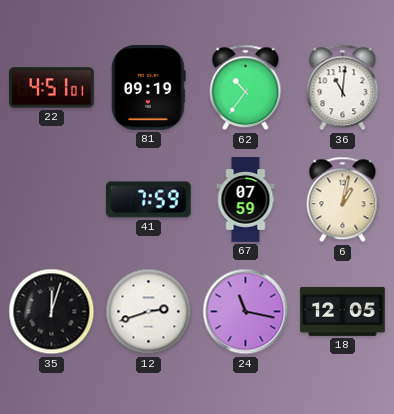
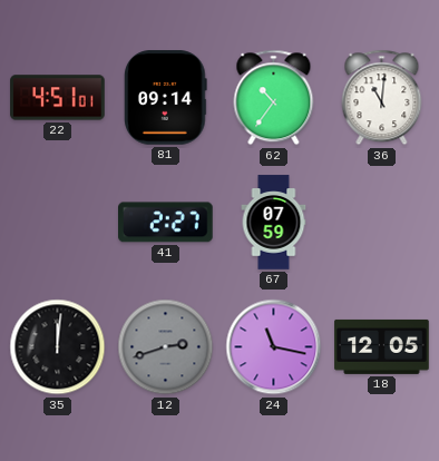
81: 09:19 -> 09:14 (166, 98)
41: 7:59 -> 2:27 (166, 223)
6: 1:02 -> none (343, 200)
35: 12:03 -> 12:01 (58, 347)
12 dial: white -> grey (166, 347)
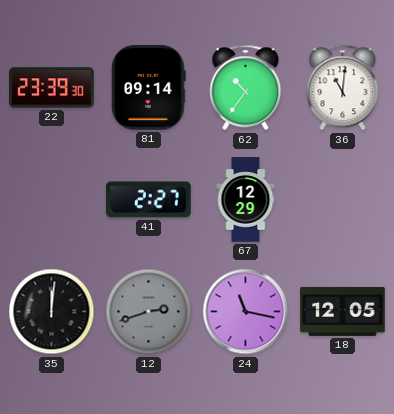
22: 4:51 -> 23:39 (52, 88)
67: 07:59 -> 12:29 (246, 200)
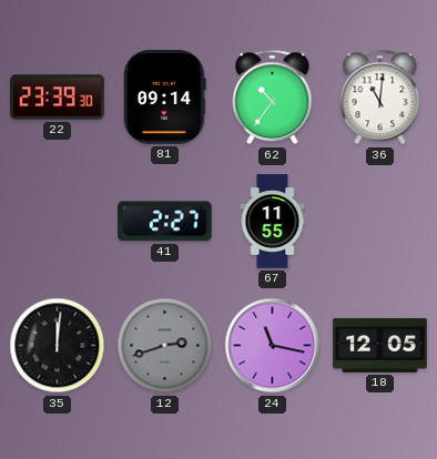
67: 12:29 -> 11:55 (273, 222)
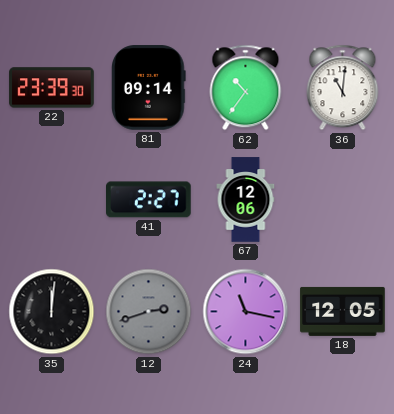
67: 11:55 -> 12:06 (246, 200)
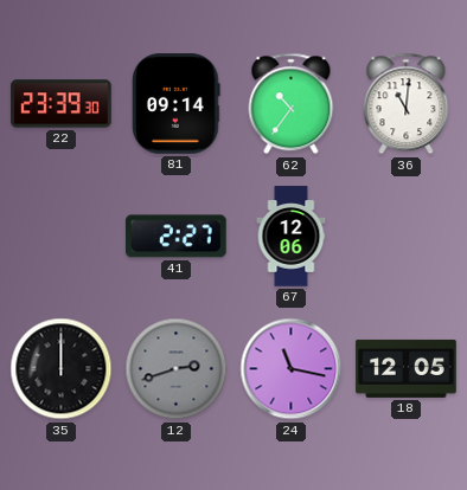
35: 12:01 -> 12:00 (62, 369)
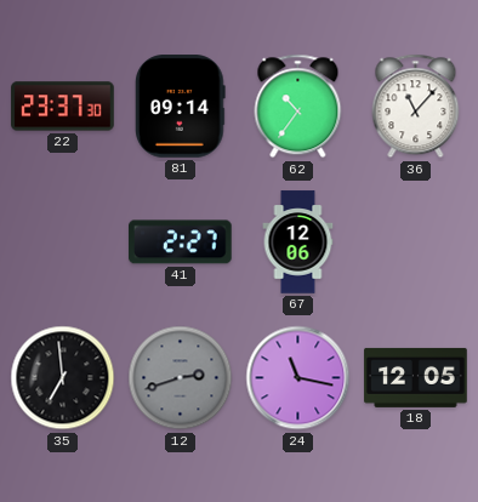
22: 23:39 -> 23:37 (63, 107)
36: 11:01 -> 11:07 (416, 107)
35: 12:00 -> 6:59 (63, 378)
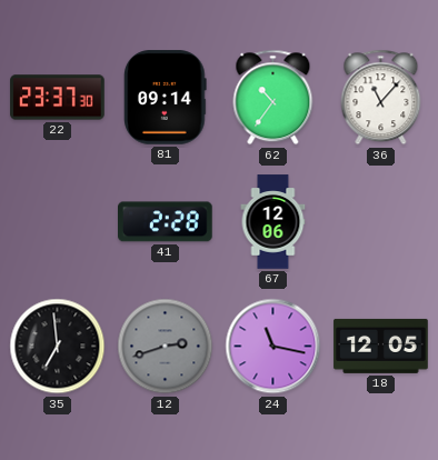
41: 2:27 -> 2:28 (166, 222)
